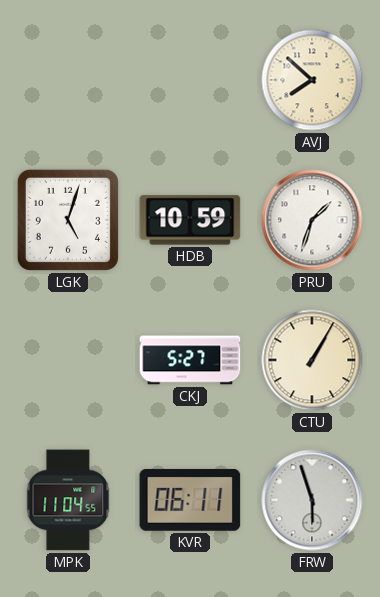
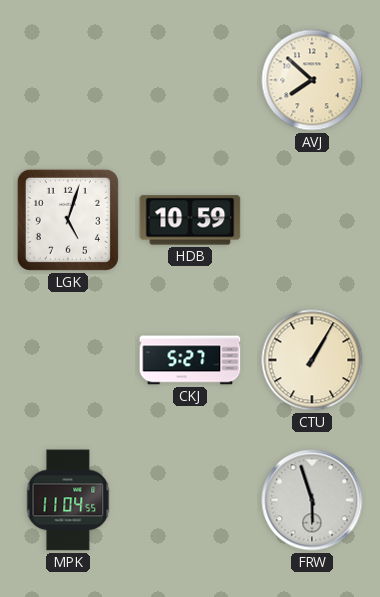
PRU: 1:33 -> none (312, 220)
KVR: 06:11 -> none (190, 500)
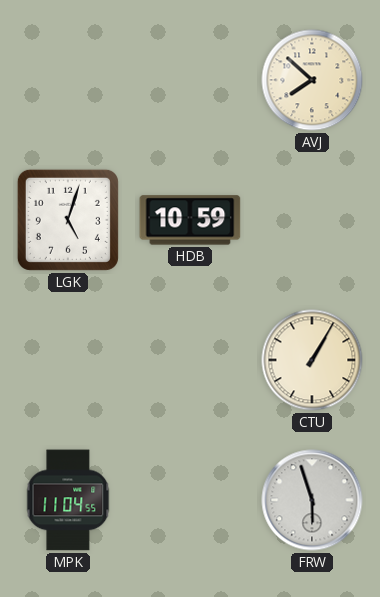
CKJ: 5:27 -> none (190, 360)
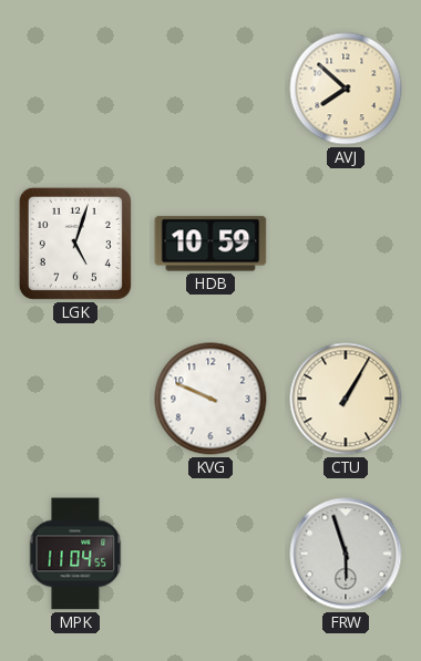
KVG: none -> 9:49 (210, 399)
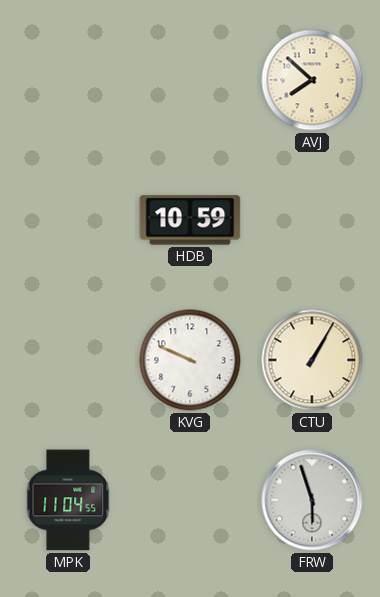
LGK: 5:03 -> none (75, 244)
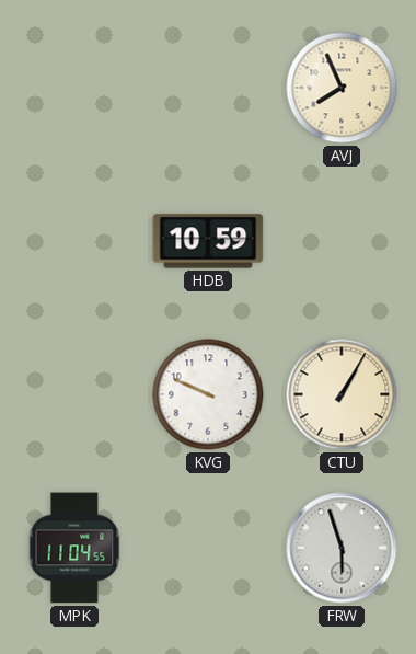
AVJ: 7:52 -> 7:56 (342, 88)
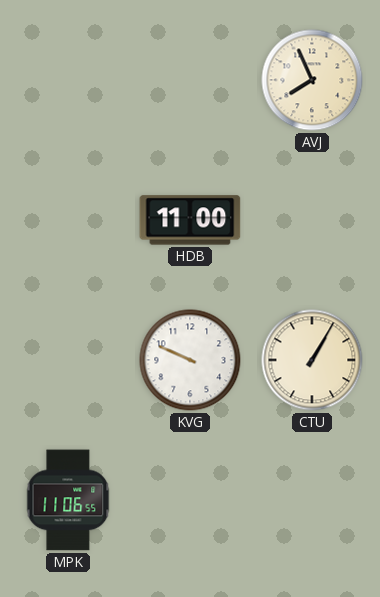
HDB: 10:59 -> 11:00 (190, 220)
MPK: 11:04 -> 11:06 (68, 500)
FRW: 5:57 -> none (342, 548)
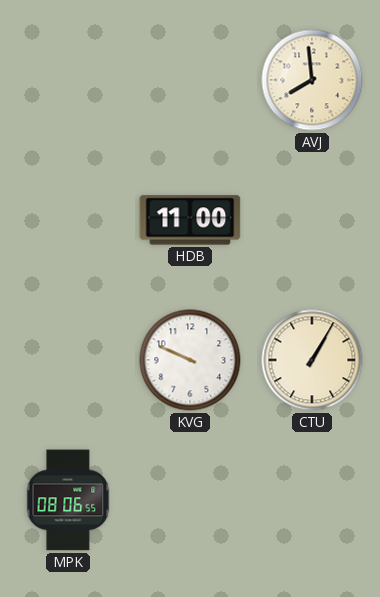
AVJ: 7:56 -> 7:59 (312, 80)
MPK: 11:06 -> 08:06 (68, 500)
